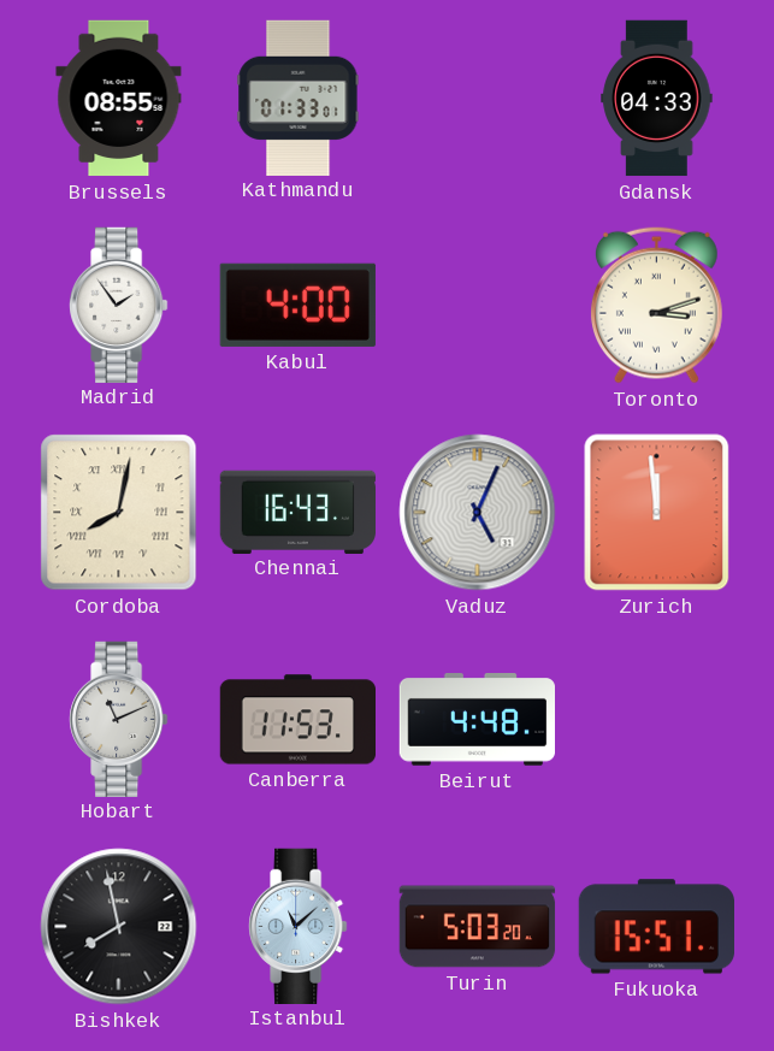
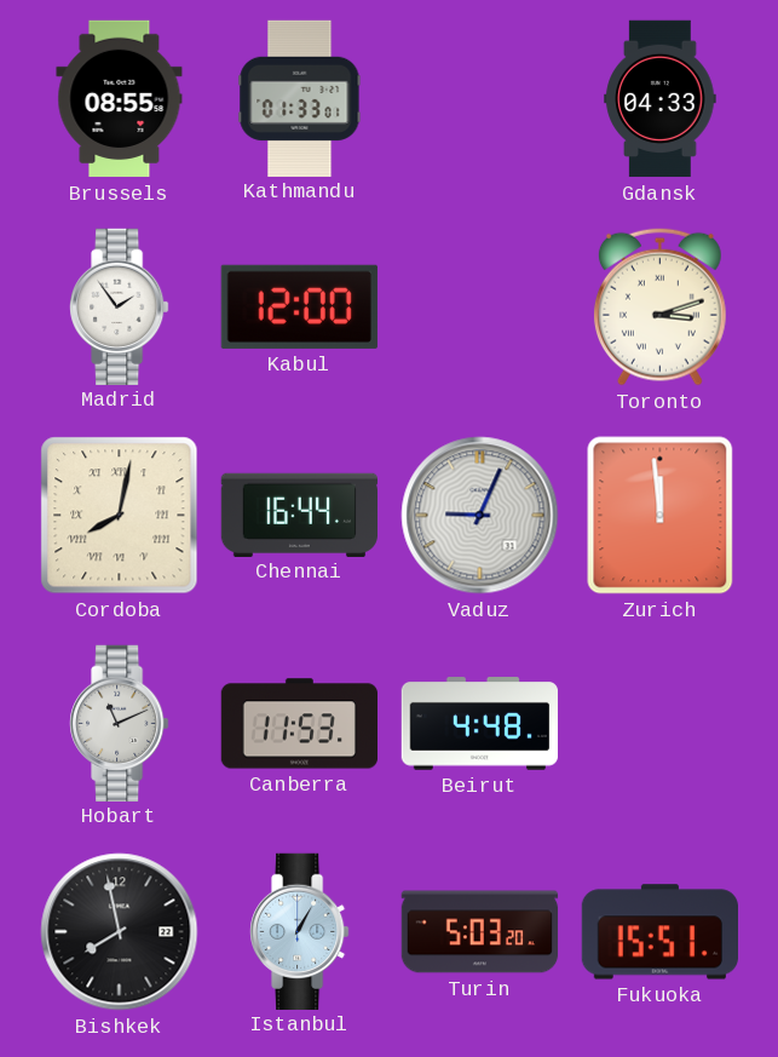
Kabul: 4:00 -> 12:00 (299, 306)
Chennai: 16:43 -> 16:44 (299, 515)
Vaduz: 5:04 -> 9:04 (480, 516)
Istanbul: 11:08 -> 1:05 (300, 931)
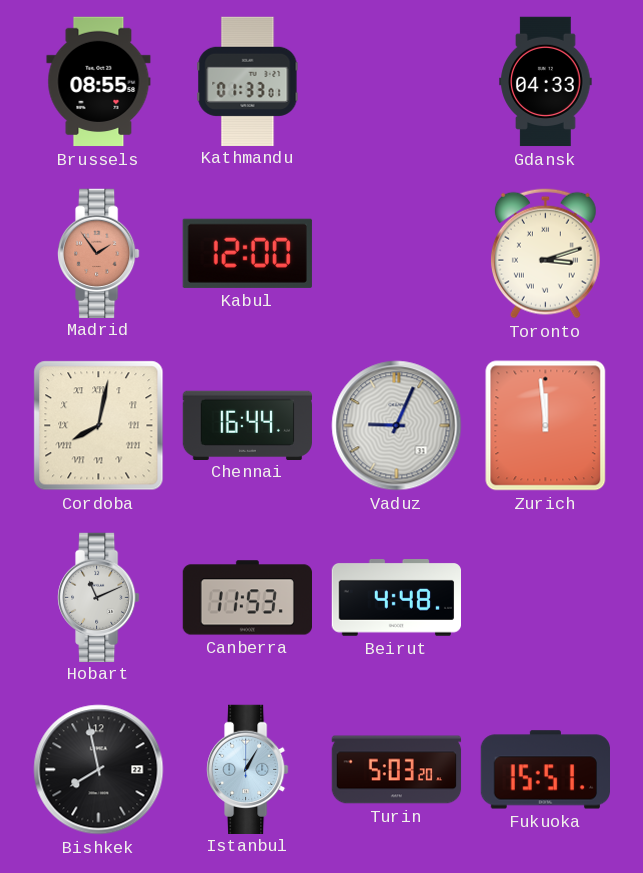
Madrid dial: white -> salmon (99, 253)
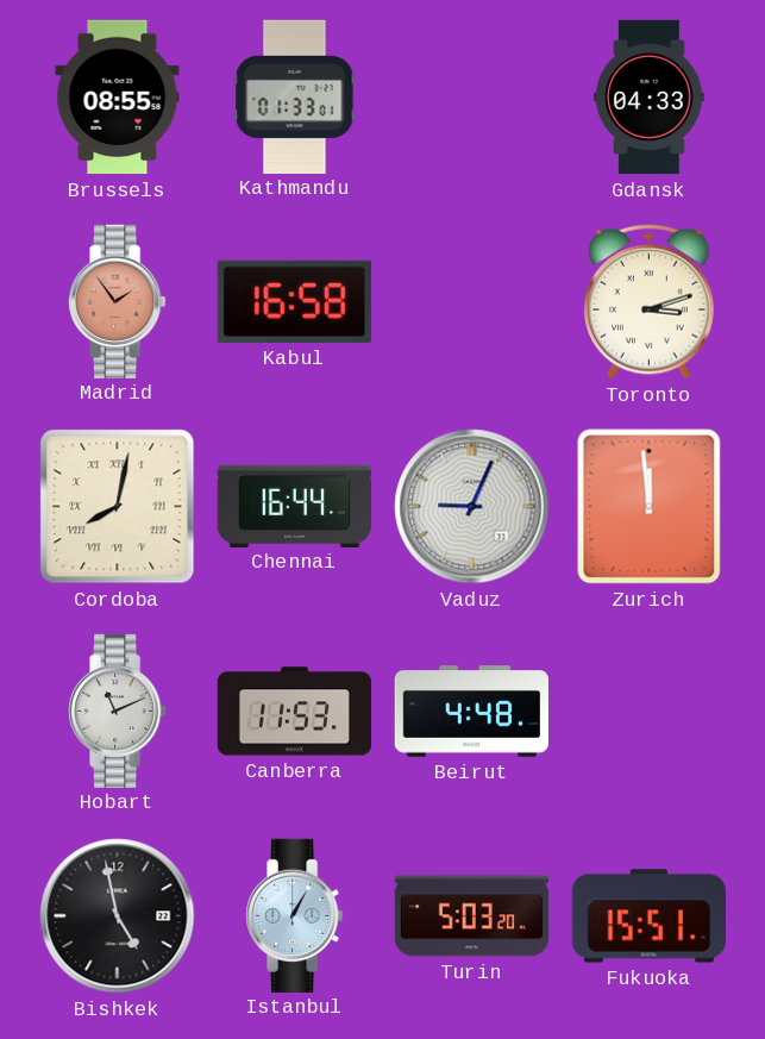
Kabul: 12:00 -> 16:58 (294, 301)
Bishkek: 7:58 -> 4:58 (118, 916)
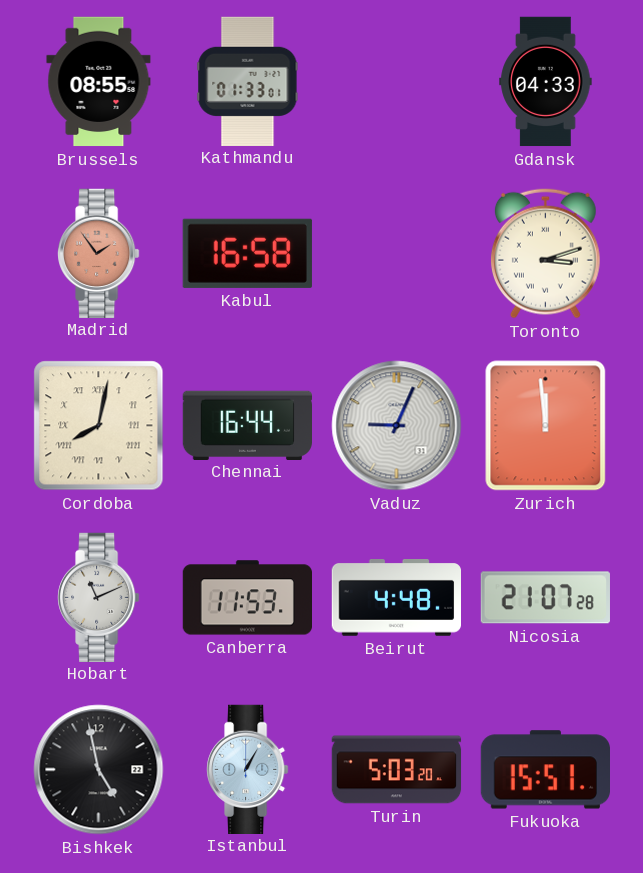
Nicosia: none -> 21:07 (545, 598)
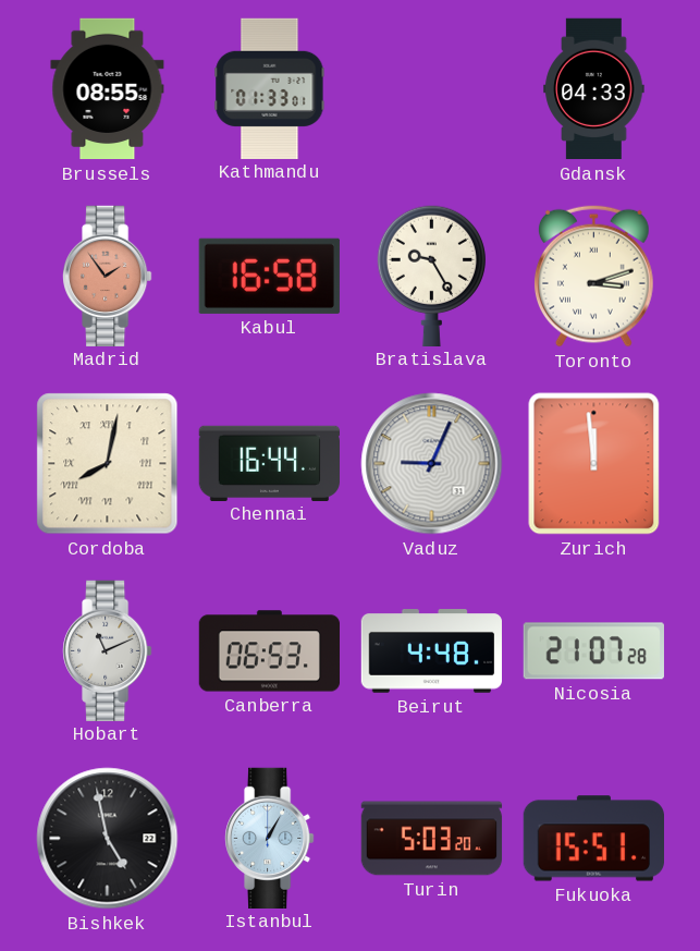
Bratislava: none -> 9:25 (431, 276)
Canberra: 11:53 -> 06:53 (269, 651)
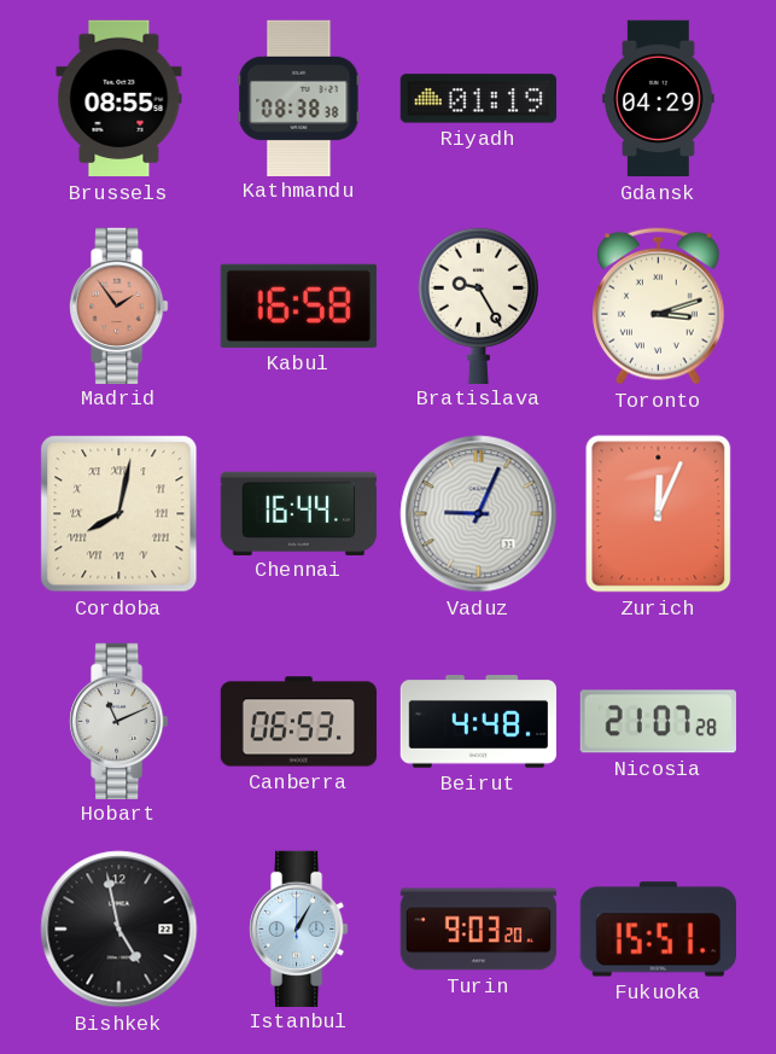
Kathmandu: 01:33 -> 08:38 (299, 98)
Riyadh: none -> 01:19 (478, 99)
Gdansk: 04:33 -> 04:29 (659, 99)
Zurich: 11:59 -> 12:04 (659, 514)
Turin: 5:03 -> 9:03 (479, 930)
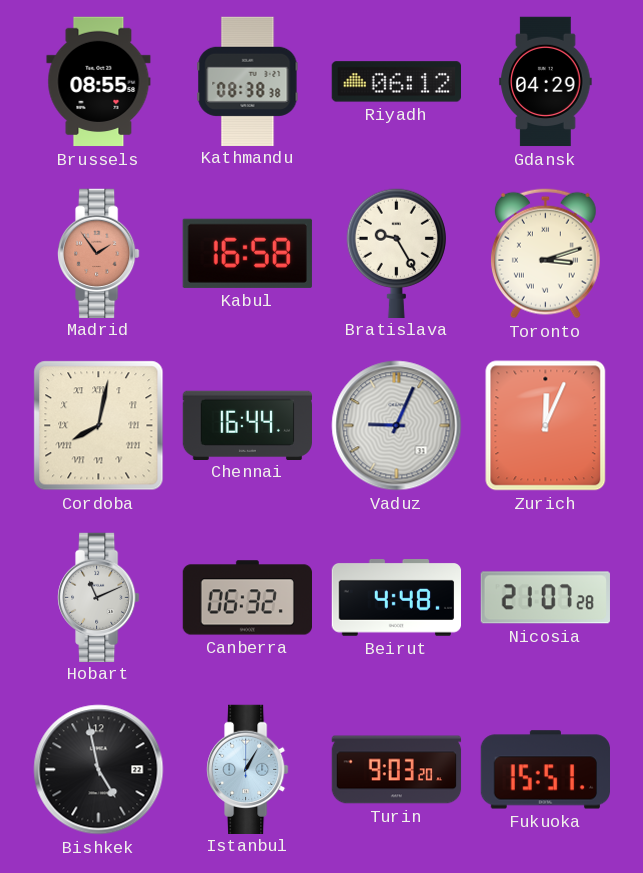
Riyadh: 01:19 -> 06:12 (396, 82)
Canberra: 06:53 -> 06:32 (247, 598)
